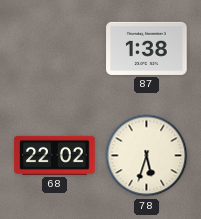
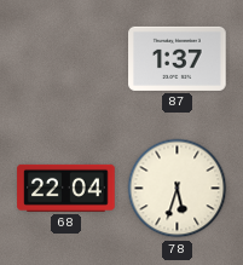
87: 1:38 -> 1:37 (178, 58)
68: 22:02 -> 22:04 (66, 188)
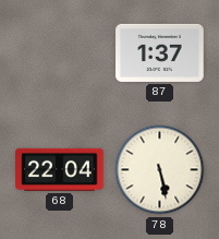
78: 5:33 -> 5:28 (160, 170)
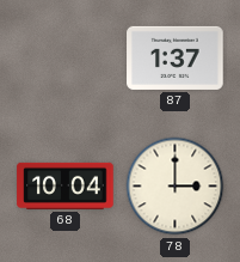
68: 22:04 -> 10:04 (66, 185)
78: 5:28 -> 3:00 (176, 187)
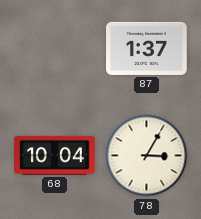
78: 3:00 -> 3:05 (147, 156)
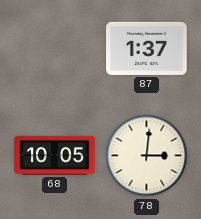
68: 10:04 -> 10:05 (55, 155)
78: 3:05 -> 3:01 (147, 156)
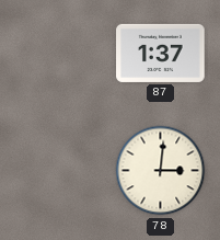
68: 10:05 -> none (55, 155)
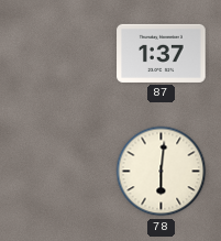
78: 3:01 -> 6:01 (162, 172)
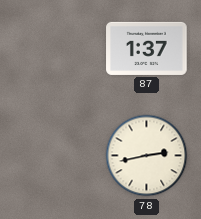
78: 6:01 -> 2:43 (147, 156)
